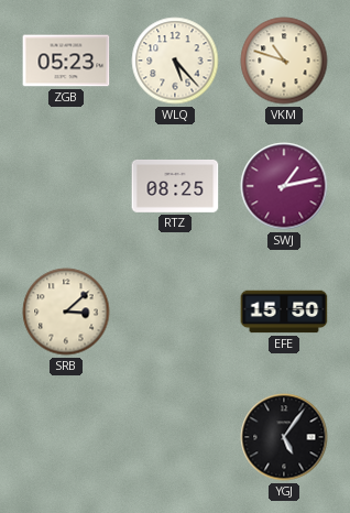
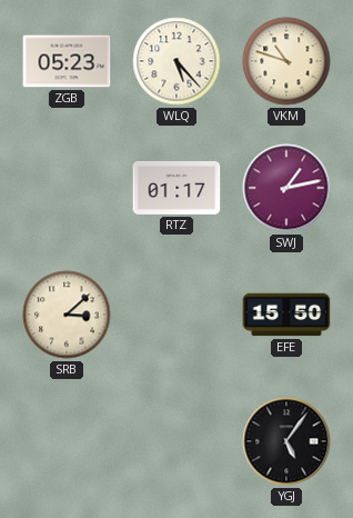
RTZ: 08:25 -> 01:17 (176, 188)
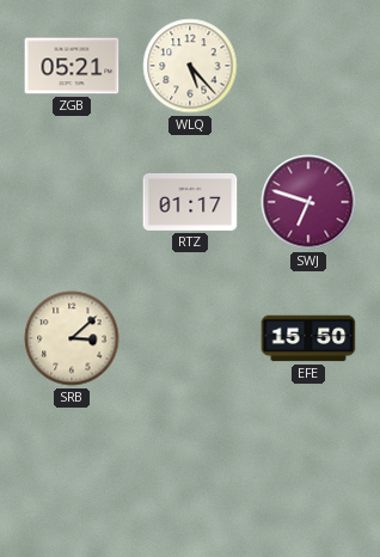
ZGB: 05:23 -> 05:21 (72, 66)
VKM: 10:48 -> none (286, 61)
SWJ: 1:13 -> 6:48 (308, 202)
YGJ: 5:06 -> none (286, 441)
